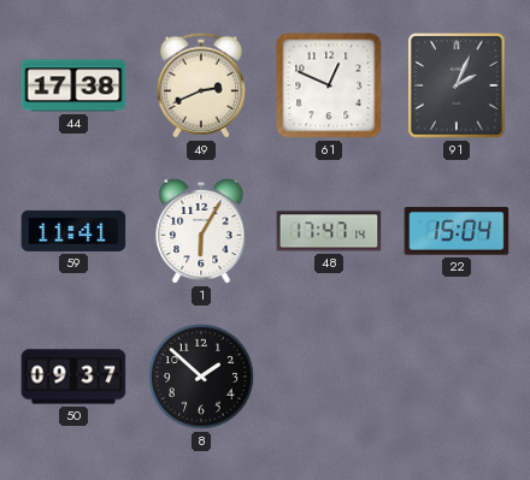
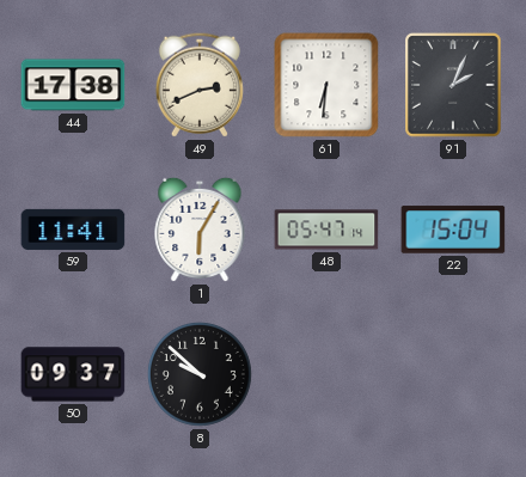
61: 12:49 -> 6:31 (326, 85)
48: 17:47 -> 05:47 (326, 230)
8: 1:52 -> 9:52 (200, 374)
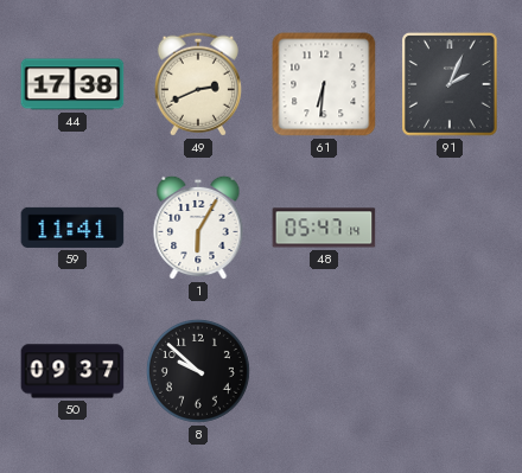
22: 15:04 -> none (453, 230)
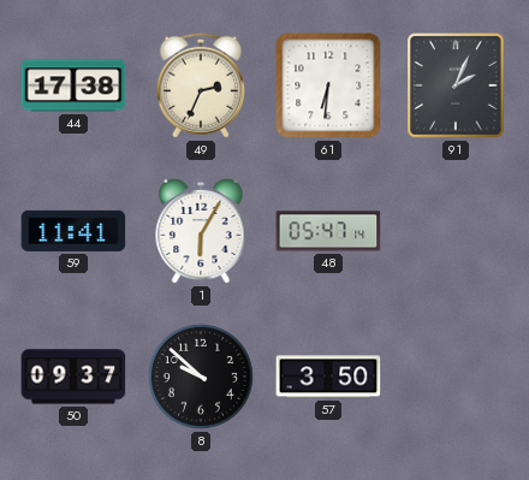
49: 2:41 -> 2:34 (201, 85)
57: none -> 3:50 (328, 377)
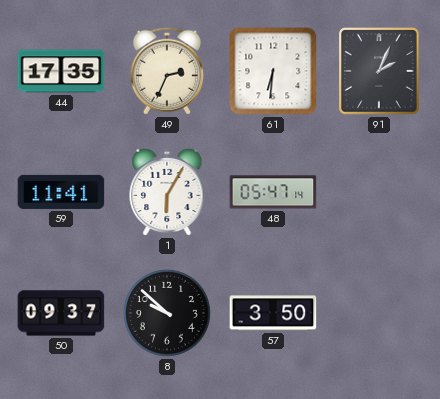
44: 17:38 -> 17:35 (61, 71)
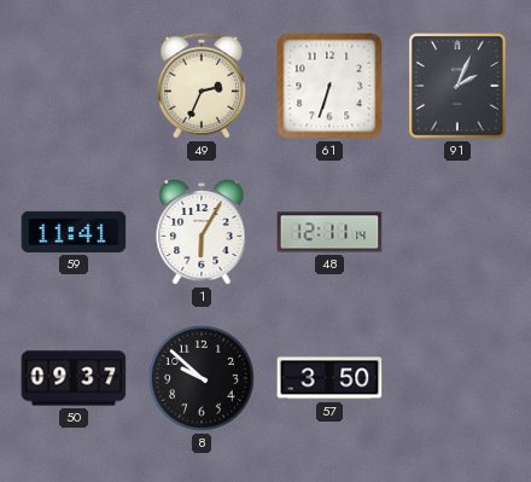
44: 17:35 -> none (61, 71)
61: 6:31 -> 6:33 (329, 86)
48: 05:47 -> 12:11 (329, 232)
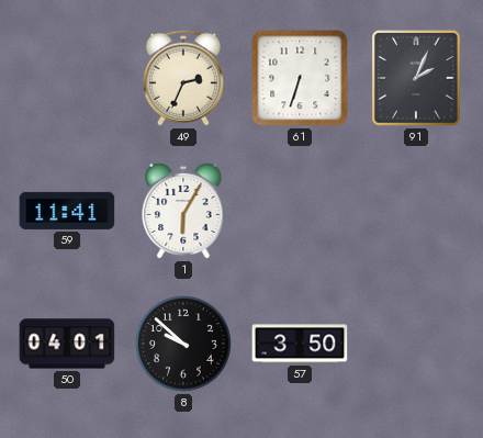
48: 12:11 -> none (329, 232)
50: 09:37 -> 04:01 (67, 344)
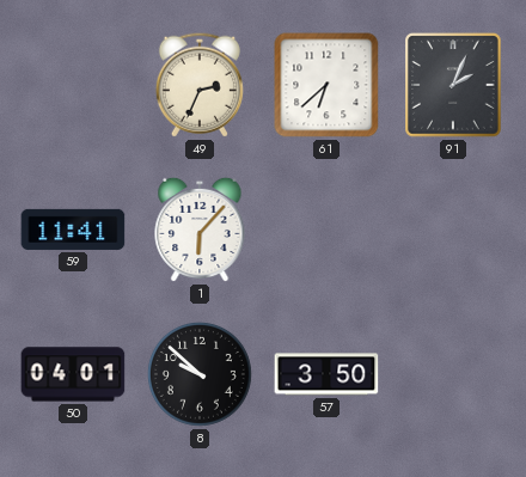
61: 6:33 -> 6:38 (326, 85)
1: 6:05 -> 6:07 (200, 230)
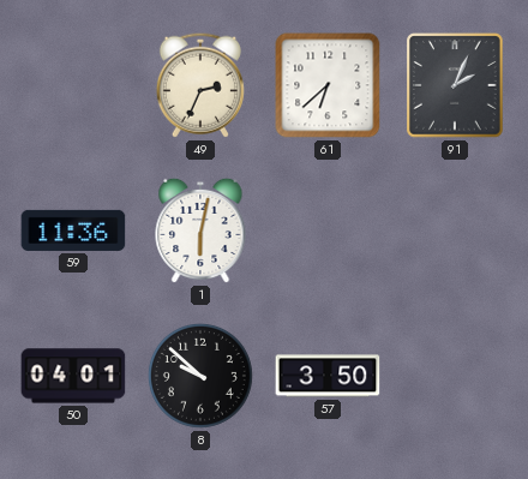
59: 11:41 -> 11:36 (73, 230)
1: 6:07 -> 6:02 (200, 230)
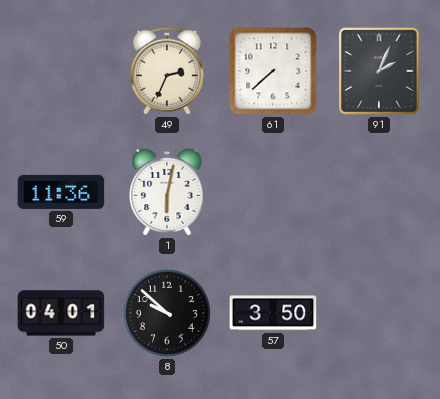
61: 6:38 -> 7:38 (273, 71)
